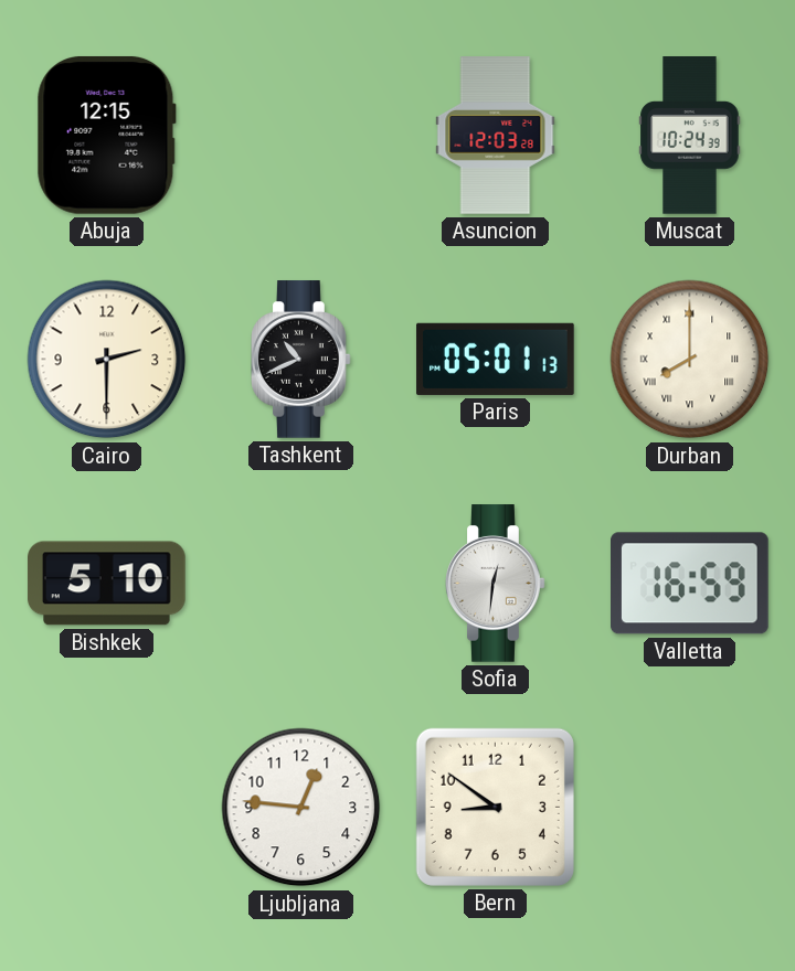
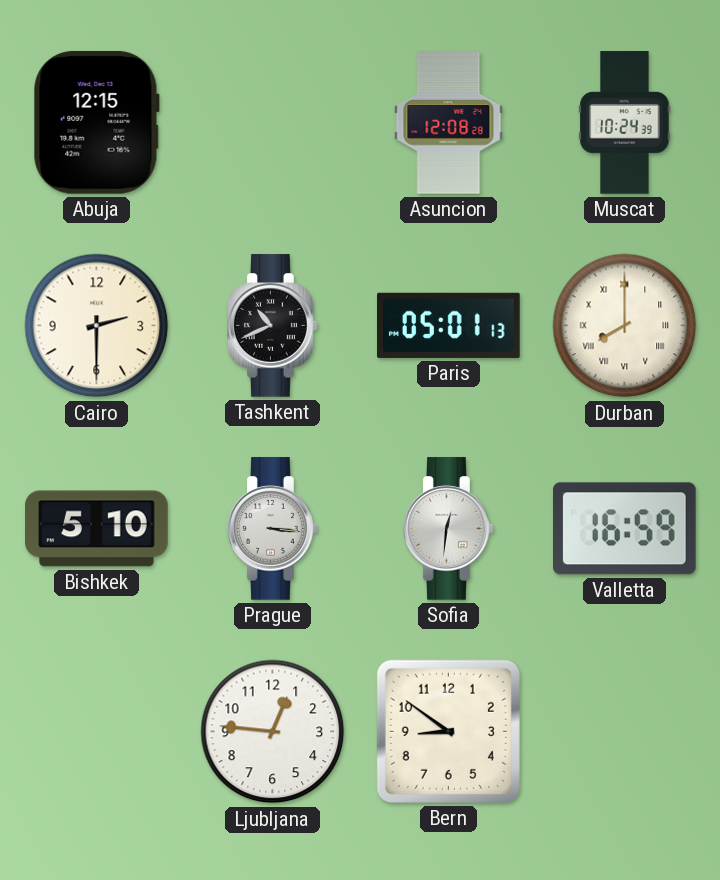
Asuncion: 12:03 -> 12:08 (449, 123)
Prague: none -> 3:16 (273, 529)
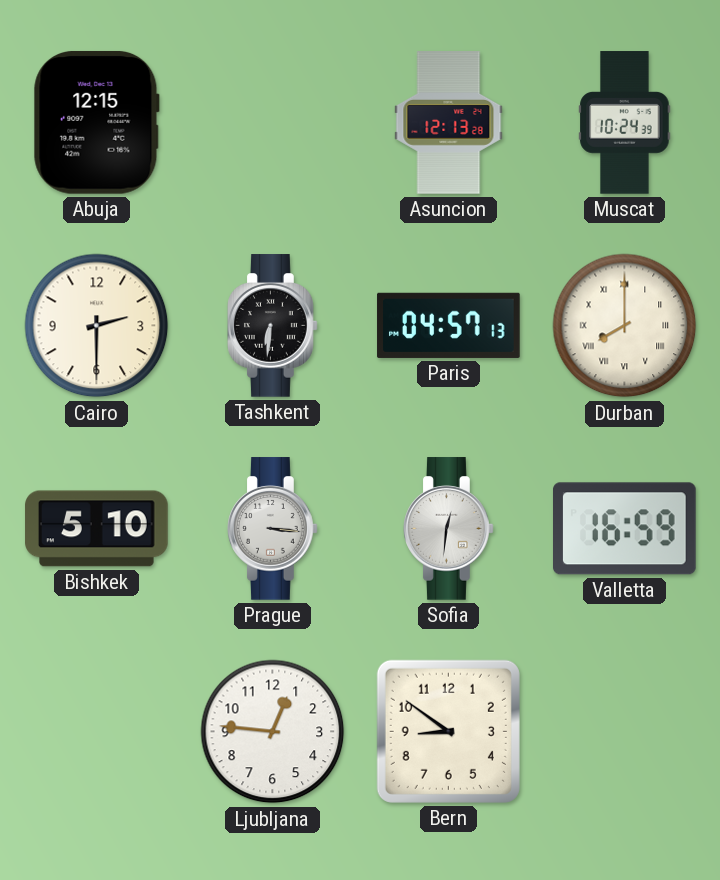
Asuncion: 12:08 -> 12:13 (449, 123)
Tashkent: 10:41 -> 6:31 (273, 326)
Paris: 05:01 -> 04:57 (449, 325)
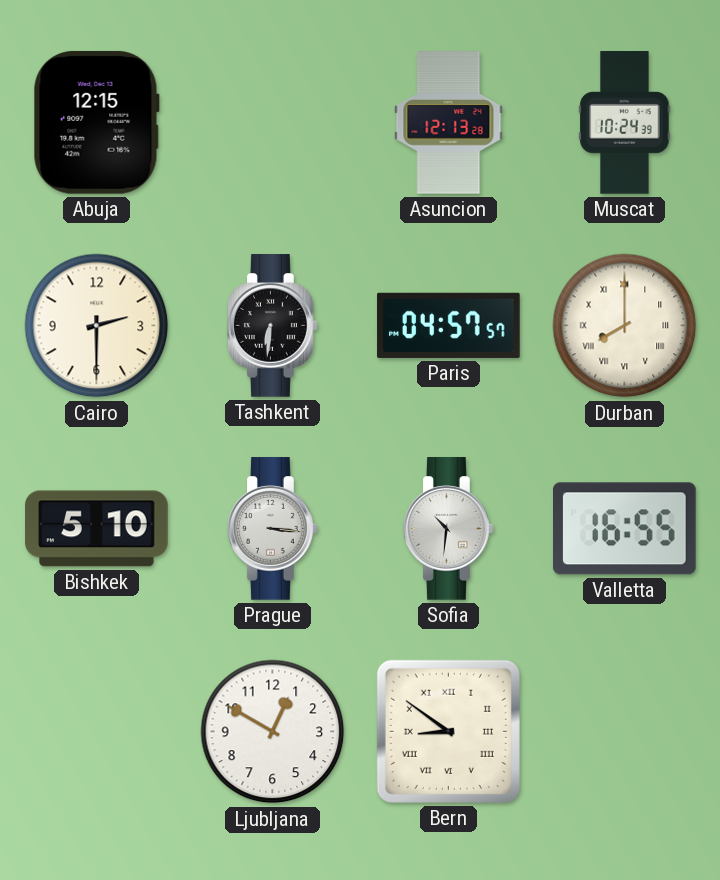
Paris: 04:57:13 -> 04:57:57 (449, 325)
Sofia: 12:31 -> 10:31 (449, 529)
Valletta: 16:59 -> 16:55 (625, 529)
Ljubljana: 12:46 -> 12:50 (273, 732)
Bern numerals: Arabic -> Roman (448, 731)
